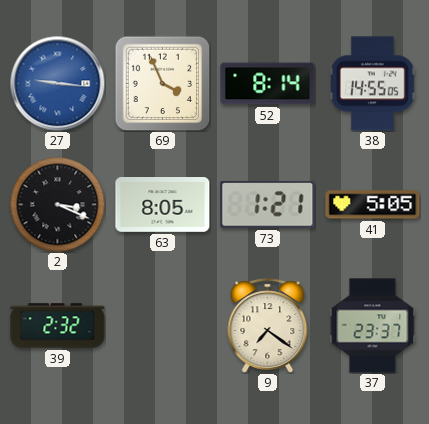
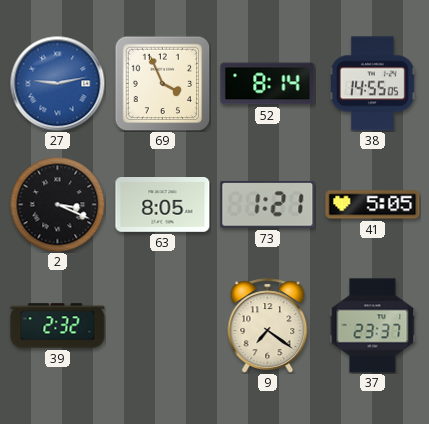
27: 9:16 -> 9:13 (57, 83)
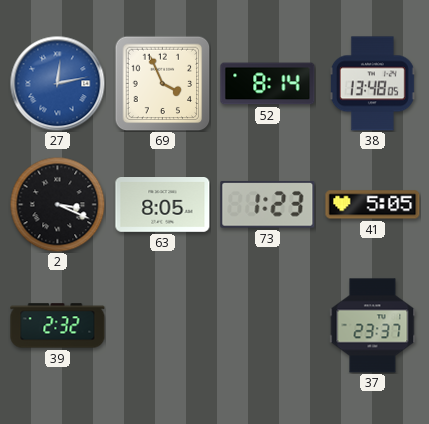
27: 9:13 -> 12:13 (57, 83)
38: 14:55 -> 13:48 (372, 84)
73: 1:21 -> 1:23 (268, 205)
9: 7:21 -> none (268, 326)
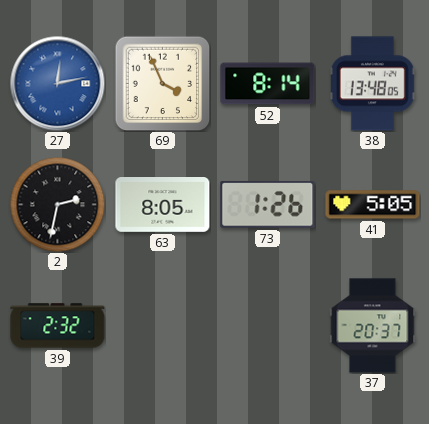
2: 3:19 -> 2:32 (57, 204)
73: 1:23 -> 1:26 (268, 205)
37: 23:37 -> 20:37 (373, 326)
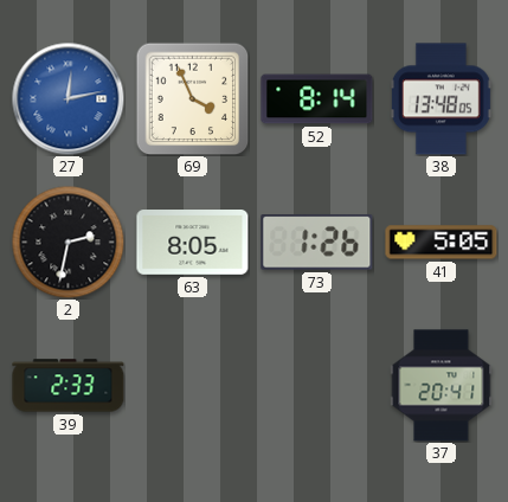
39: 2:32 -> 2:33 (69, 386)
37: 20:37 -> 20:41 (442, 386)
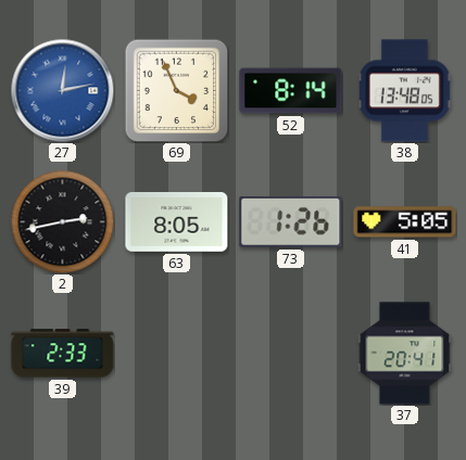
2: 2:32 -> 2:43 (62, 221)
